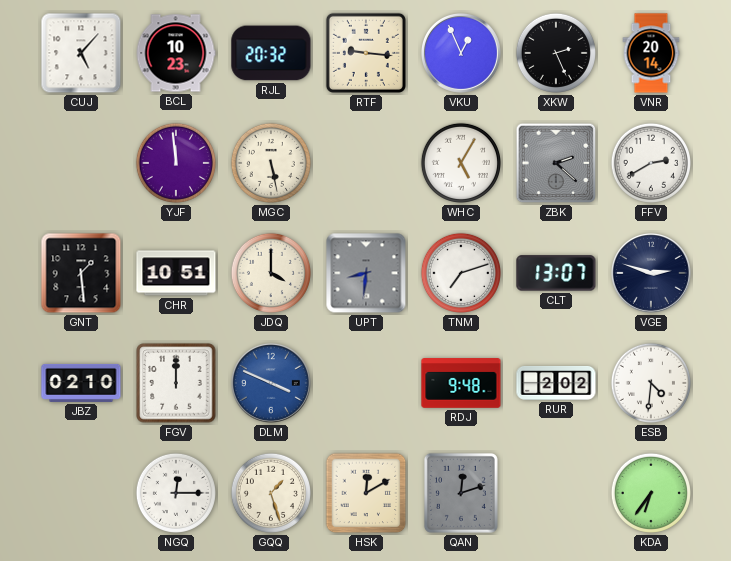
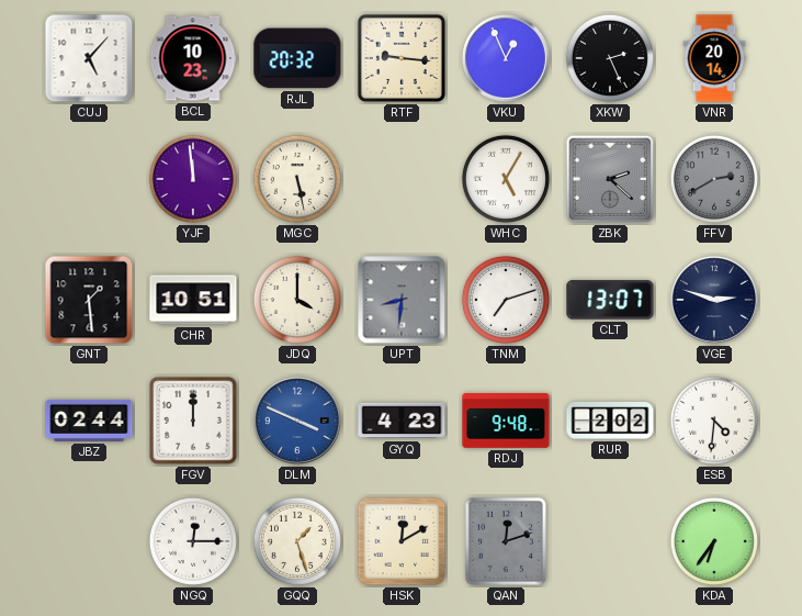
FFV dial: white -> grey (714, 179)
JBZ: 02:10 -> 02:44 (89, 421)
GYQ: none -> 4:23 (402, 421)
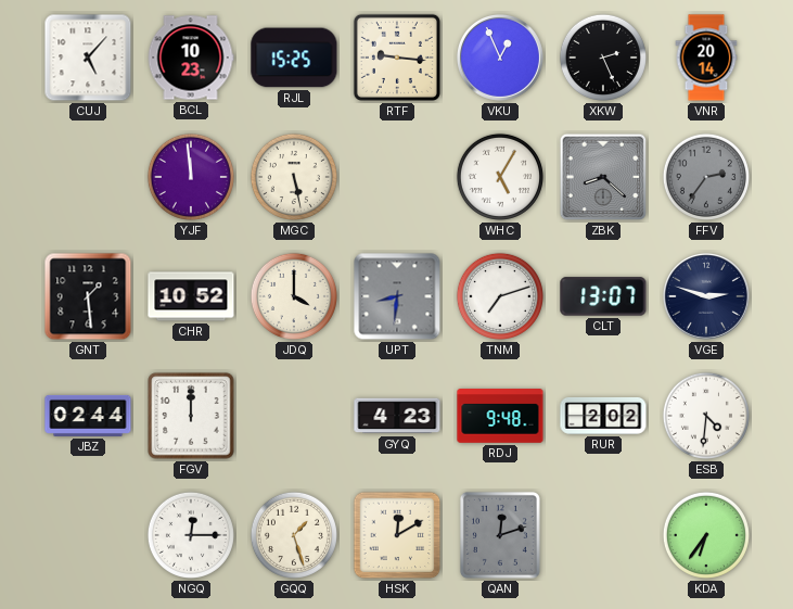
RJL: 20:32 -> 15:25 (294, 58)
ZBK: 2:22 -> 8:22 (603, 177)
FFV: 2:40 -> 2:36 (706, 177)
CHR: 10:51 -> 10:52 (191, 296)
DLM: 3:49 -> none (297, 421)
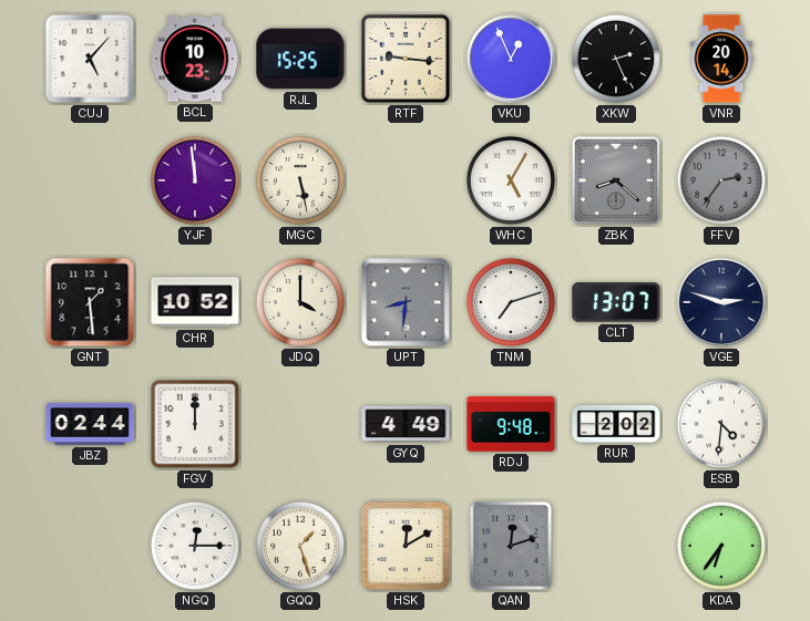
GYQ: 4:23 -> 4:49 (406, 424)
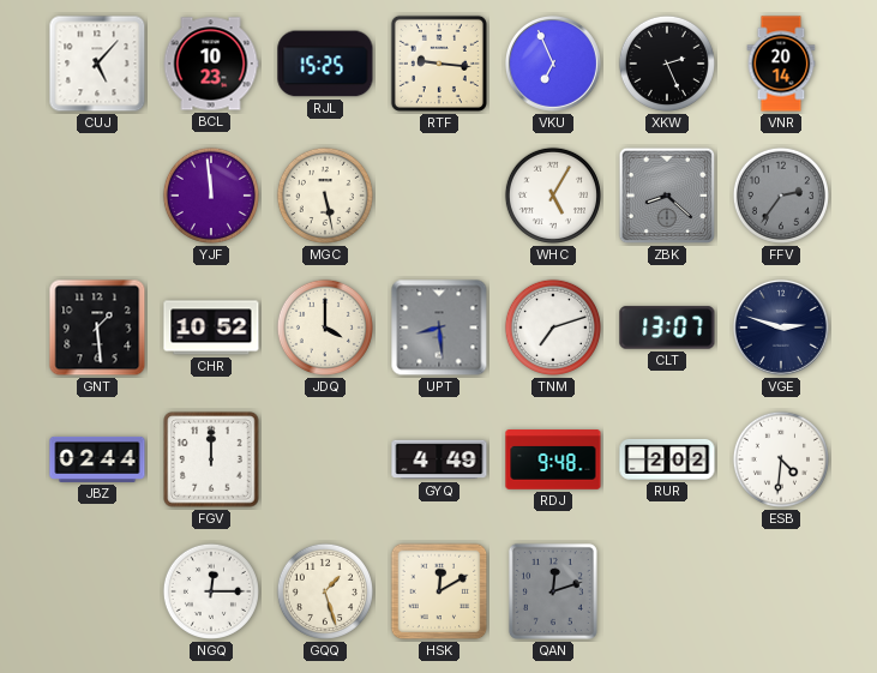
VKU: 12:56 -> 6:56 (553, 64)
UPT: 8:31 -> 8:29 (439, 328)
KDA: 6:36 -> none (721, 546)
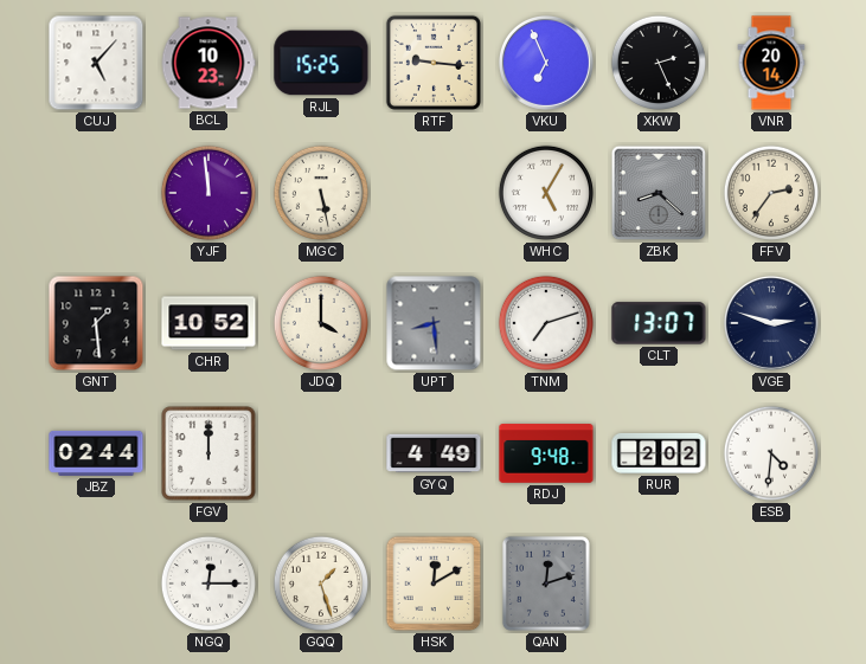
FFV dial: grey -> cream (771, 193)
